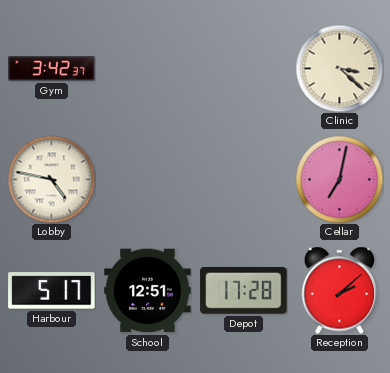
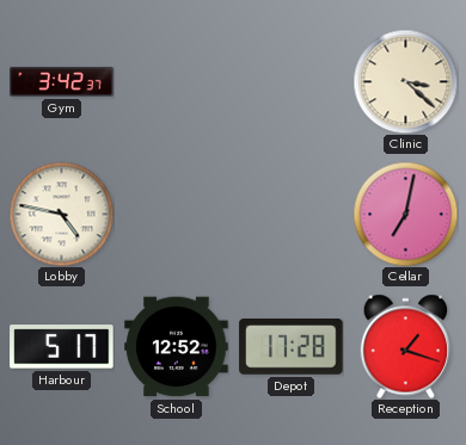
School: 12:51 -> 12:52 (177, 347)
Reception: 2:08 -> 1:18 (406, 346)
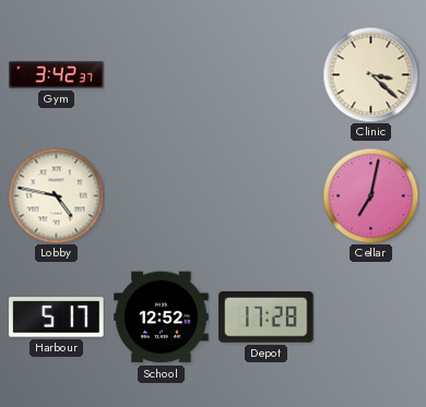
Reception: 1:18 -> none (406, 346)
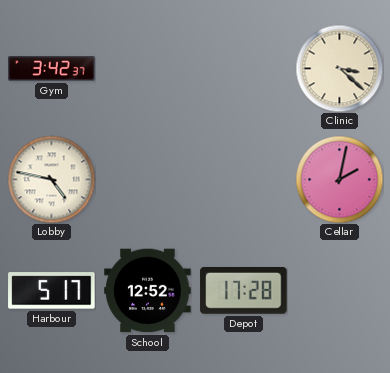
Cellar: 7:02 -> 2:02 (339, 179)
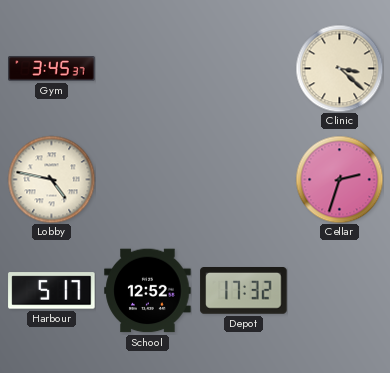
Gym: 3:42 -> 3:45 (52, 69)
Cellar: 2:02 -> 2:33 (339, 179)
Depot: 17:28 -> 17:32 (244, 291)
